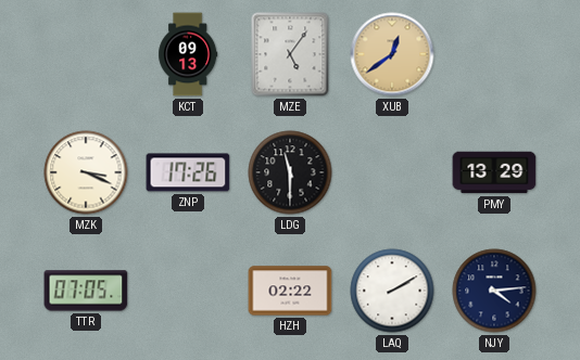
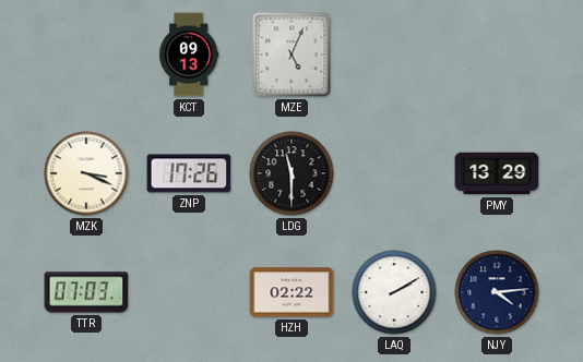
MZE: 5:06 -> 5:04 (291, 55)
XUB: 12:39 -> none (392, 54)
TTR: 07:05 -> 07:03 (86, 292)
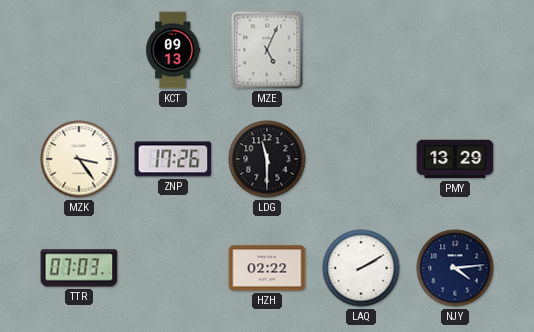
MZK: 3:19 -> 3:24 (79, 159)
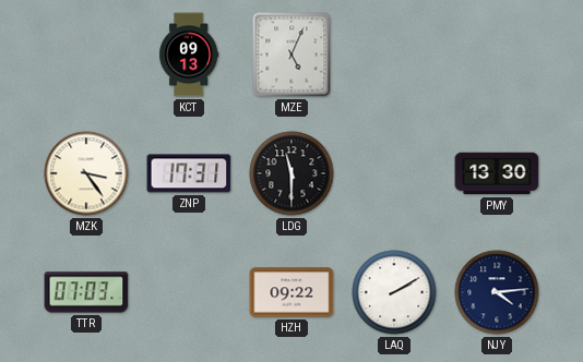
ZNP: 17:26 -> 17:31 (189, 173)
PMY: 13:29 -> 13:30 (497, 173)
HZH: 02:22 -> 09:22 (291, 292)
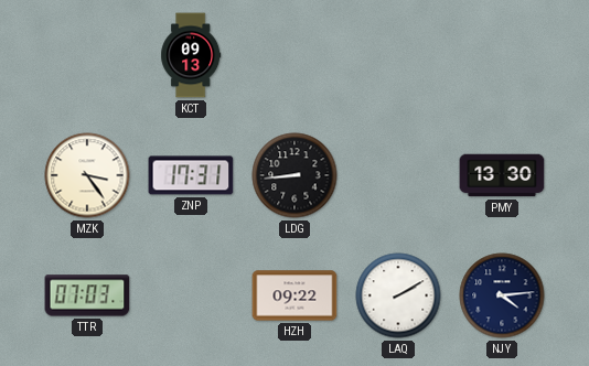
MZE: 5:04 -> none (291, 55)
LDG: 11:30 -> 8:44 (294, 175)
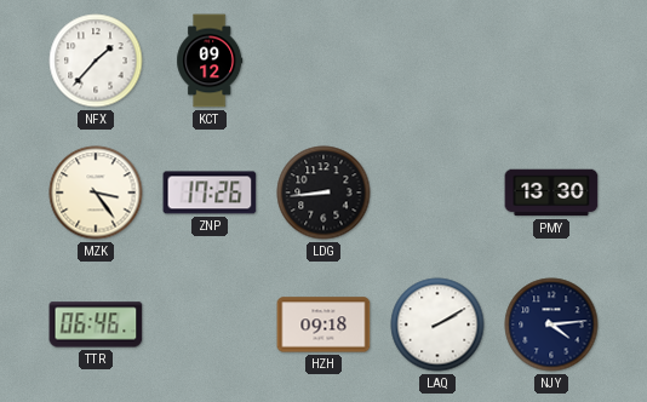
NFX: none -> 1:37 (96, 61)
KCT: 09:13 -> 09:12 (210, 61)
ZNP: 17:31 -> 17:26 (210, 193)
TTR: 07:03 -> 06:46 (96, 325)
HZH: 09:22 -> 09:18 (323, 325)
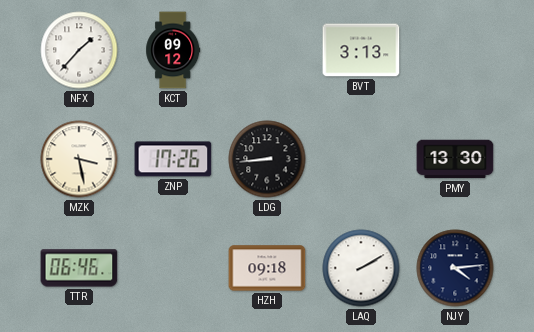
BVT: none -> 3:13 (361, 50)
MZK: 3:24 -> 3:28 (79, 159)
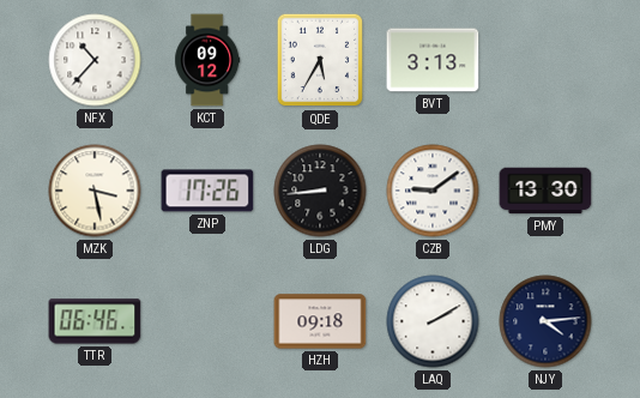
NFX: 1:37 -> 10:37 (95, 60)
QDE: none -> 5:35 (320, 60)
CZB: none -> 9:09 (433, 191)
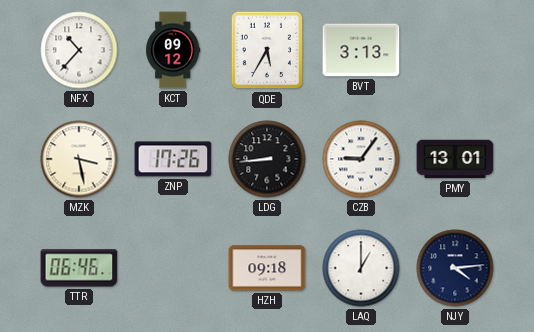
CZB: 9:09 -> 9:06 (361, 159)
PMY: 13:30 -> 13:01 (455, 159)
LAQ: 2:10 -> 1:00 (361, 268)
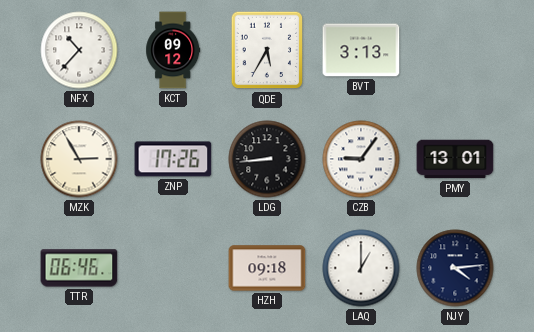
MZK: 3:28 -> 2:55 (79, 159)
